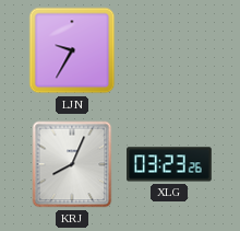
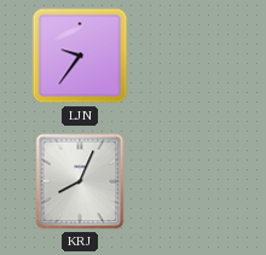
LJN: 9:35 -> 9:36 (80, 56)
XLG: 03:23 -> none (170, 164)
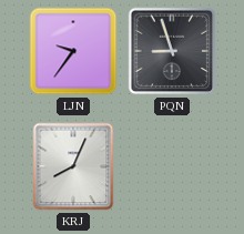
PQN: none -> 8:57 (172, 51)
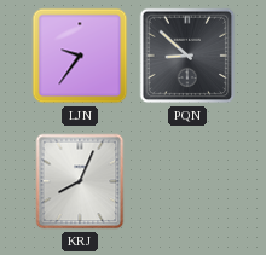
PQN: 8:57 -> 8:52 (187, 56)
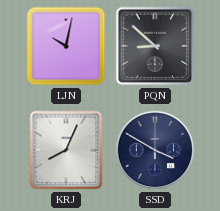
LJN: 9:36 -> 10:02 (66, 46)
SSD: none -> 3:50 (155, 150)
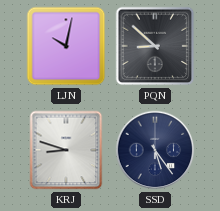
KRJ: 8:04 -> 8:48 (66, 150)
SSD: 3:50 -> 5:24 (155, 150)
